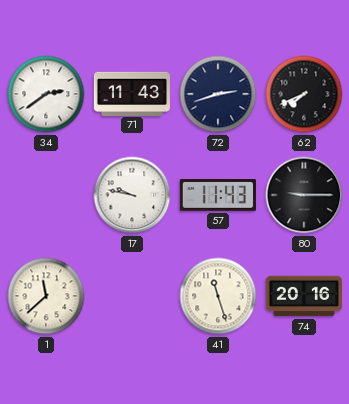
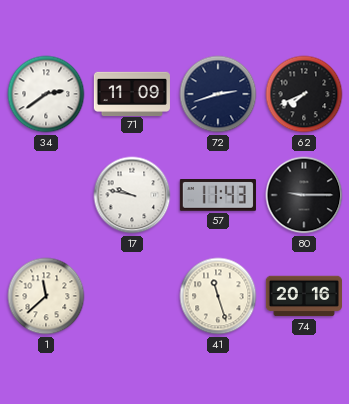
71: 11:43 -> 11:09 (131, 93)
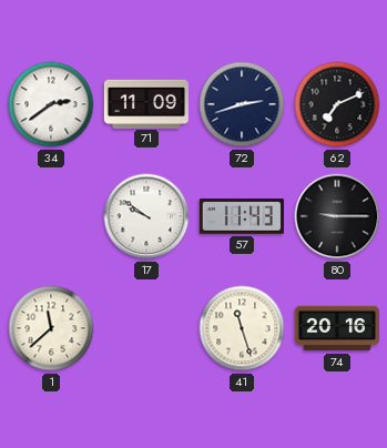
62: 7:41 -> 7:11 (337, 104)
17: 9:47 -> 9:51 (146, 216)
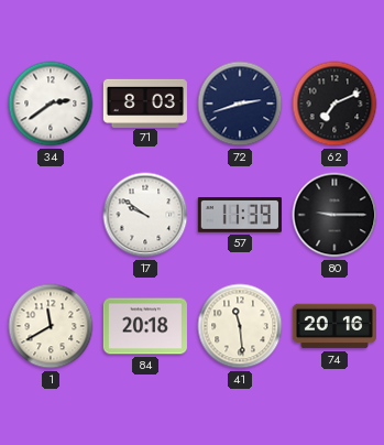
71: 11:09 -> 8:03 (144, 102)
57: 11:43 -> 11:39 (240, 215)
1: 11:38 -> 11:40 (51, 326)
84: none -> 20:18 (145, 326)
41: 11:27 -> 11:29 (240, 326)
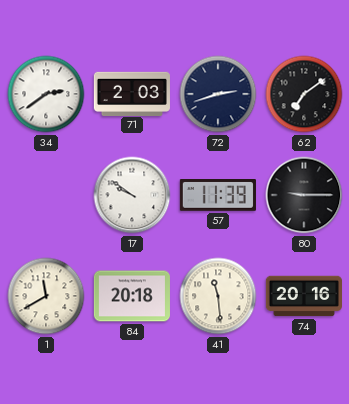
71: 8:03 -> 2:03 (131, 93)
62: 7:11 -> 7:09 (304, 94)
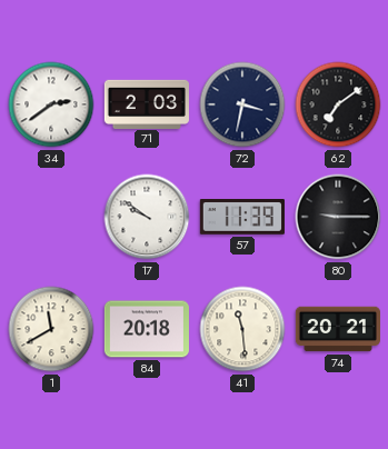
72: 2:42 -> 3:32 (242, 104)
74: 20:16 -> 20:21 (337, 329)
